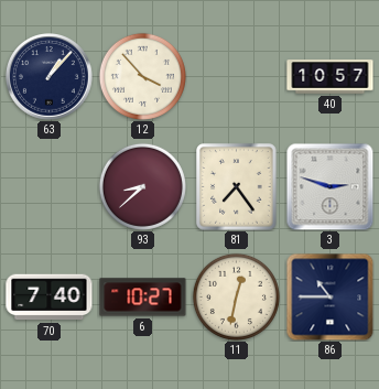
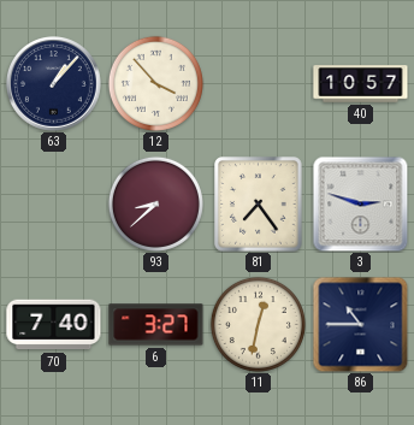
6: 10:27 -> 3:27 (156, 325)
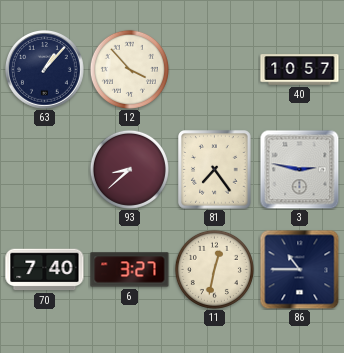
3: 2:48 -> 2:47 (299, 169)
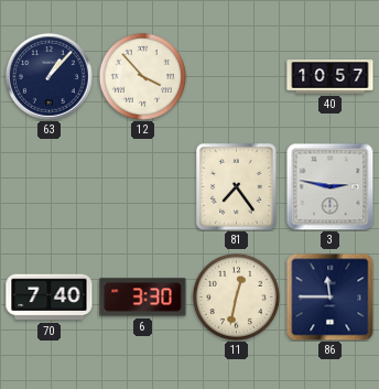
93: 8:38 -> none (129, 169)
6: 3:27 -> 3:30 (143, 298)
86: 10:45 -> 11:45 (329, 296)
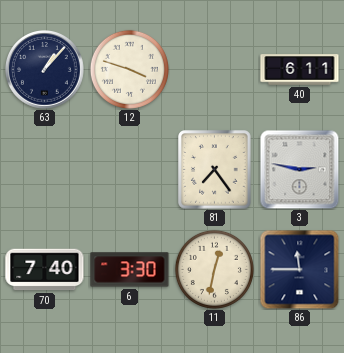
12: 3:53 -> 3:48 (129, 69)
40: 10:57 -> 6:11 (300, 70)
